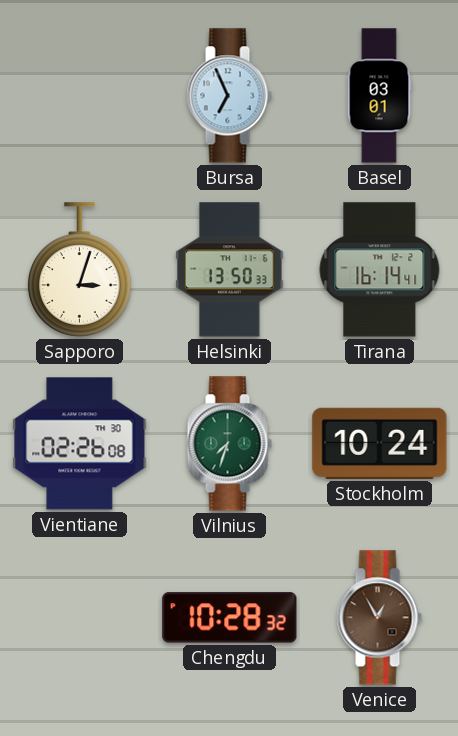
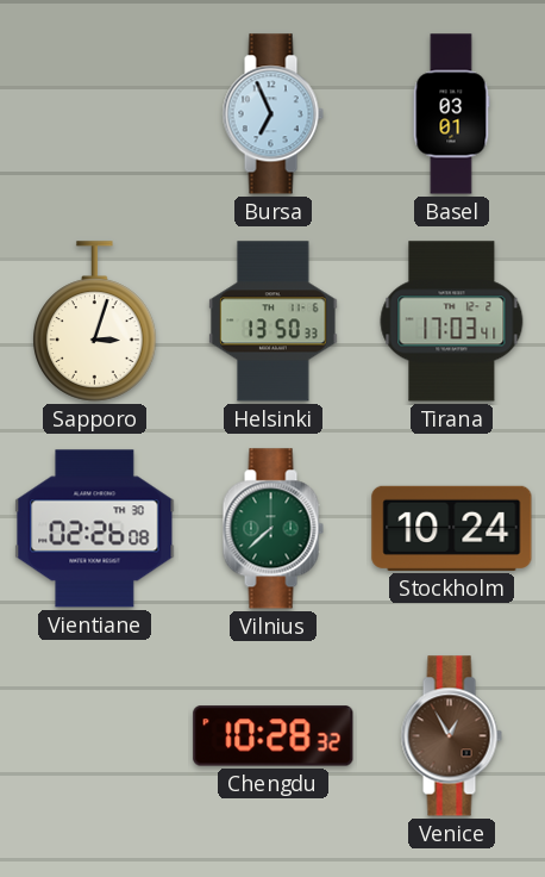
Tirana: 16:14 -> 17:03 (452, 322)
Vilnius: 7:33 -> 7:38 (272, 529)
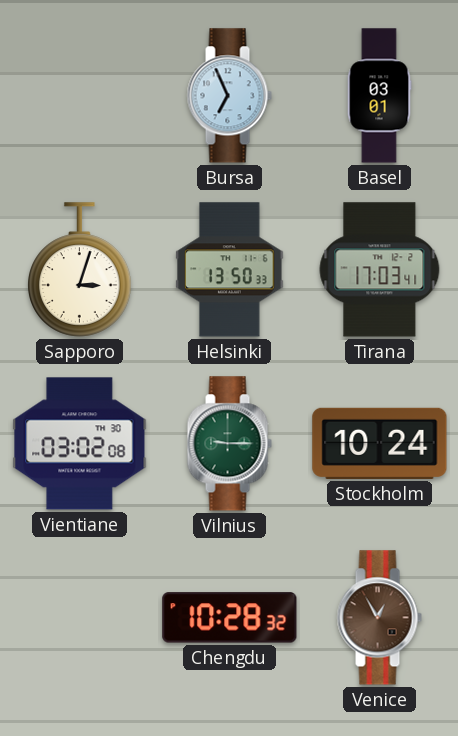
Vientiane: 02:26 -> 03:02 (80, 444)
Vilnius: 7:38 -> 9:15 (229, 444)
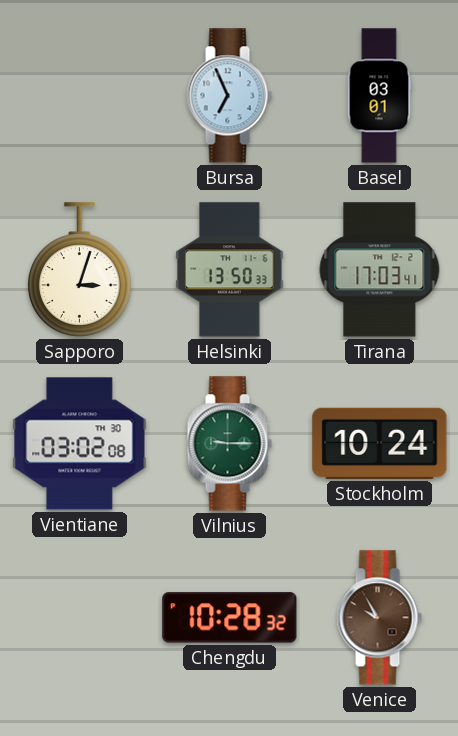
Venice: 12:55 -> 9:55 (379, 618)
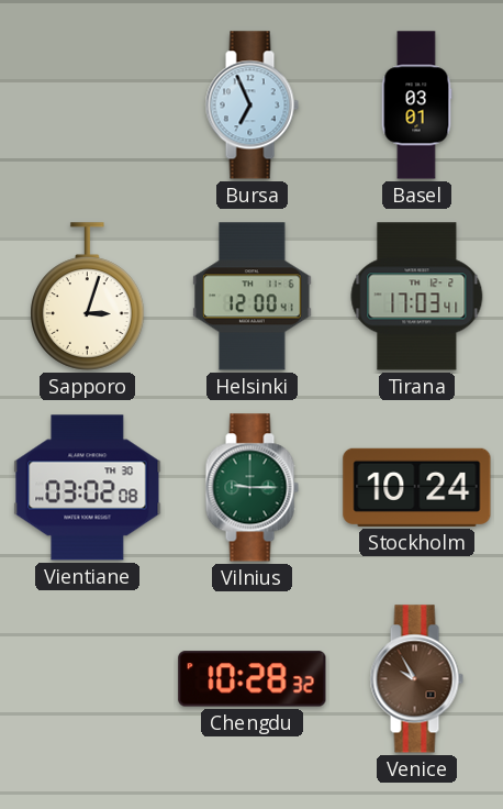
Helsinki: 13:50 -> 12:00 (253, 297)
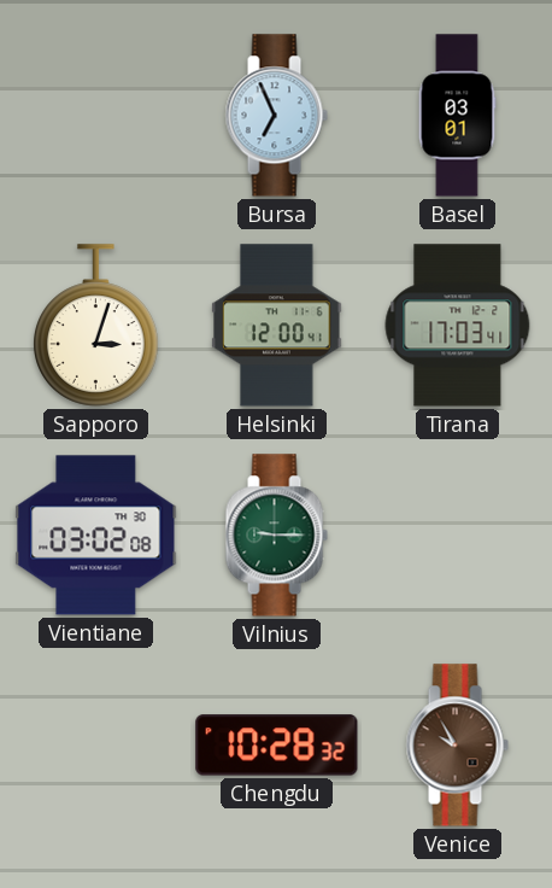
Stockholm: 10:24 -> none (417, 487)
